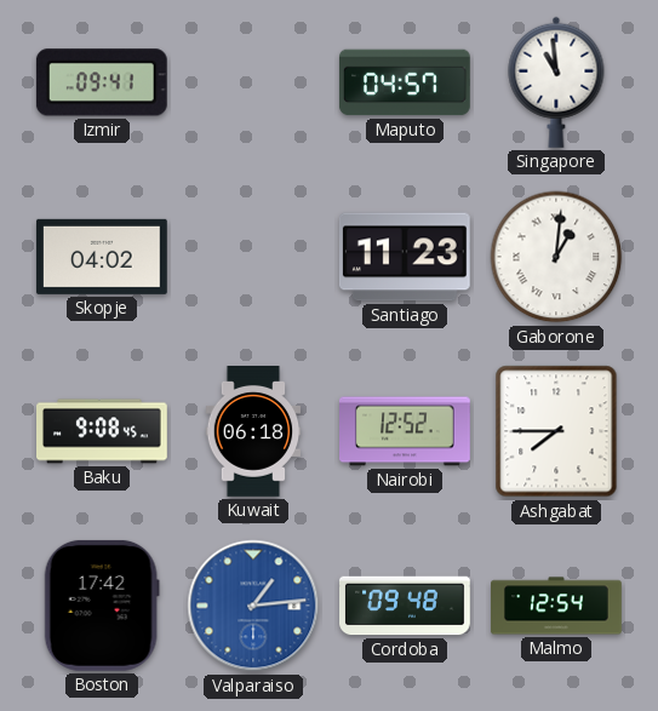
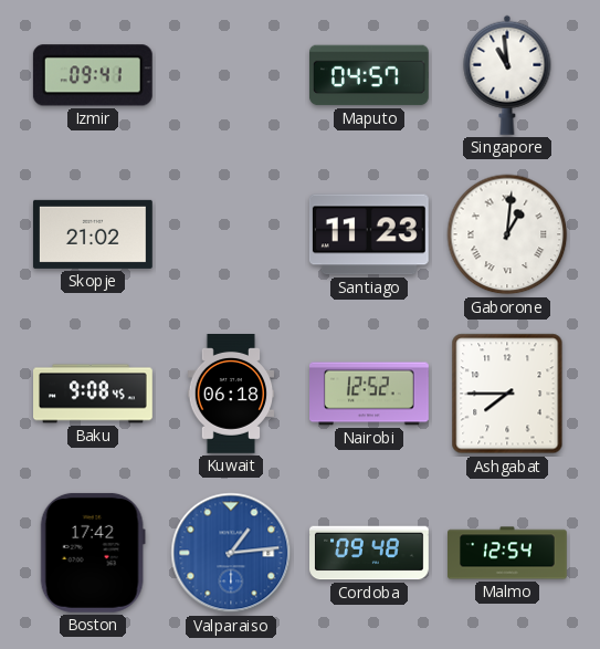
Skopje: 04:02 -> 21:02 (93, 234)
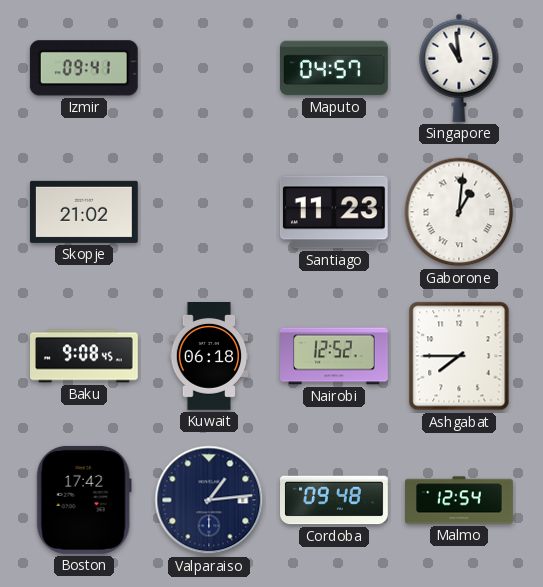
Valparaiso dial: blue -> navy (209, 500)
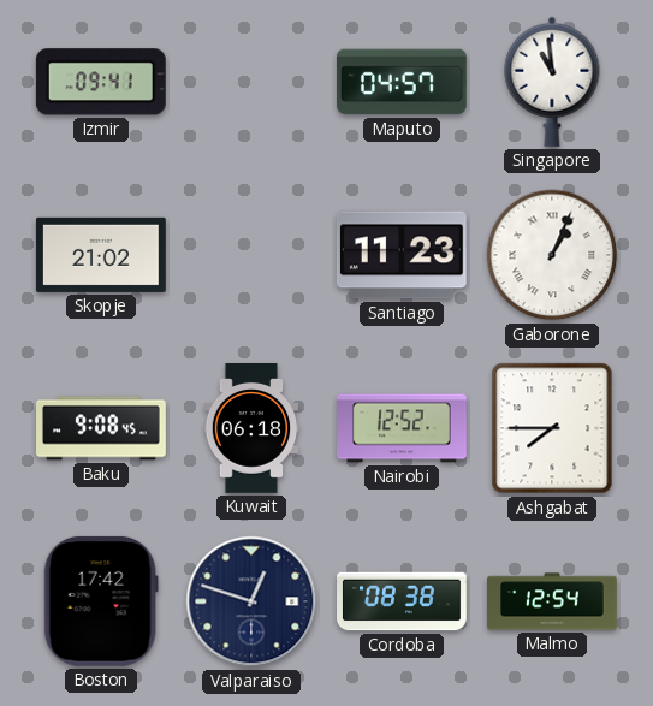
Gaborone: 1:01 -> 1:04 (552, 255)
Valparaiso: 1:14 -> 12:48 (251, 601)
Cordoba: 09:48 -> 08:38 (403, 601)
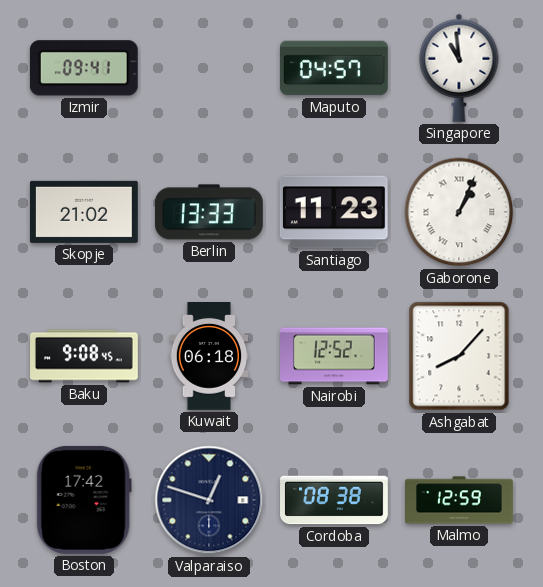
Berlin: none -> 13:33 (209, 212)
Ashgabat: 7:45 -> 8:07 (459, 356)
Malmo: 12:54 -> 12:59 (460, 500)
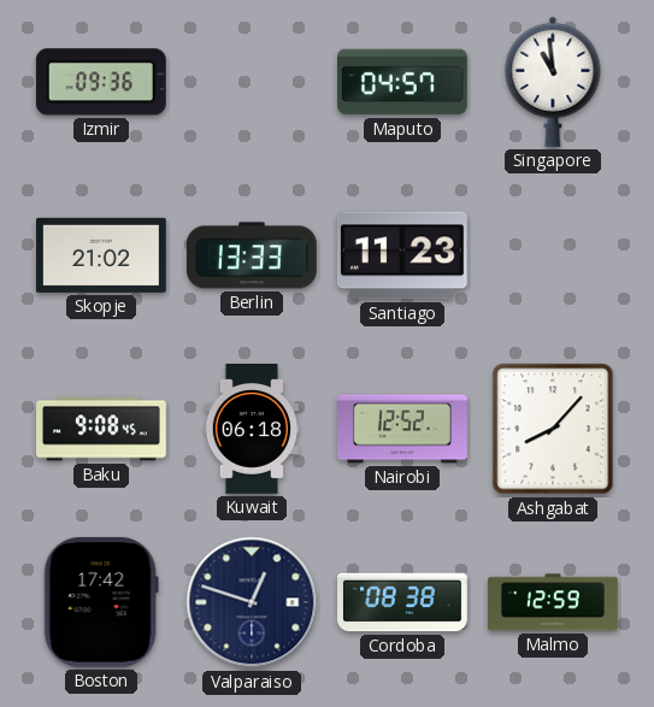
Izmir: 09:41 -> 09:36 (101, 82)
Gaborone: 1:04 -> none (459, 212)
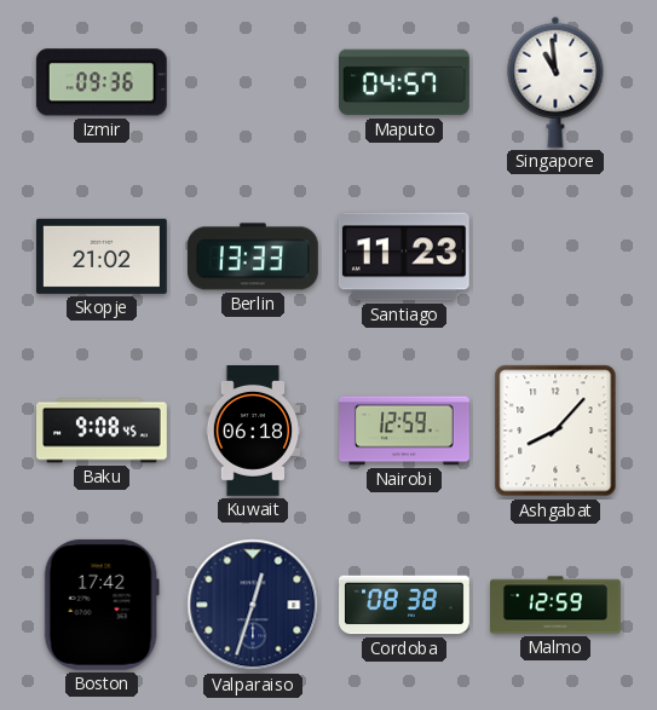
Nairobi: 12:52 -> 12:59 (405, 431)
Valparaiso: 12:48 -> 12:33 (253, 605)
